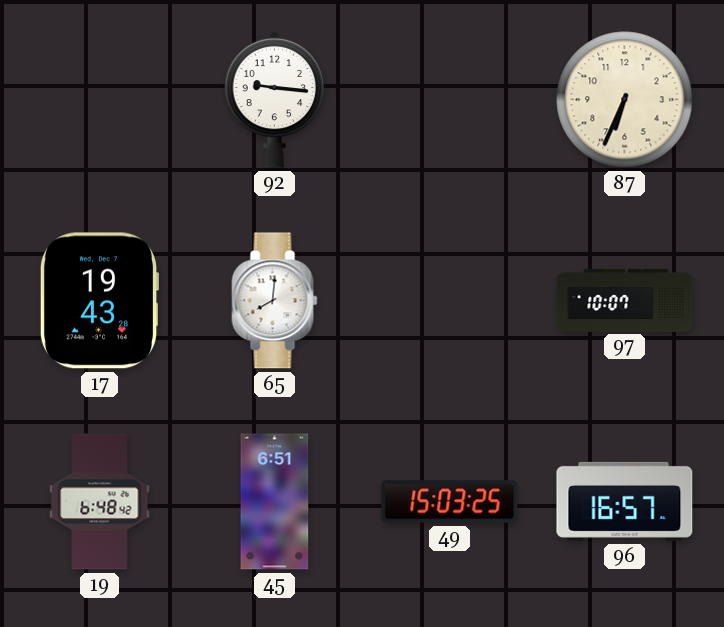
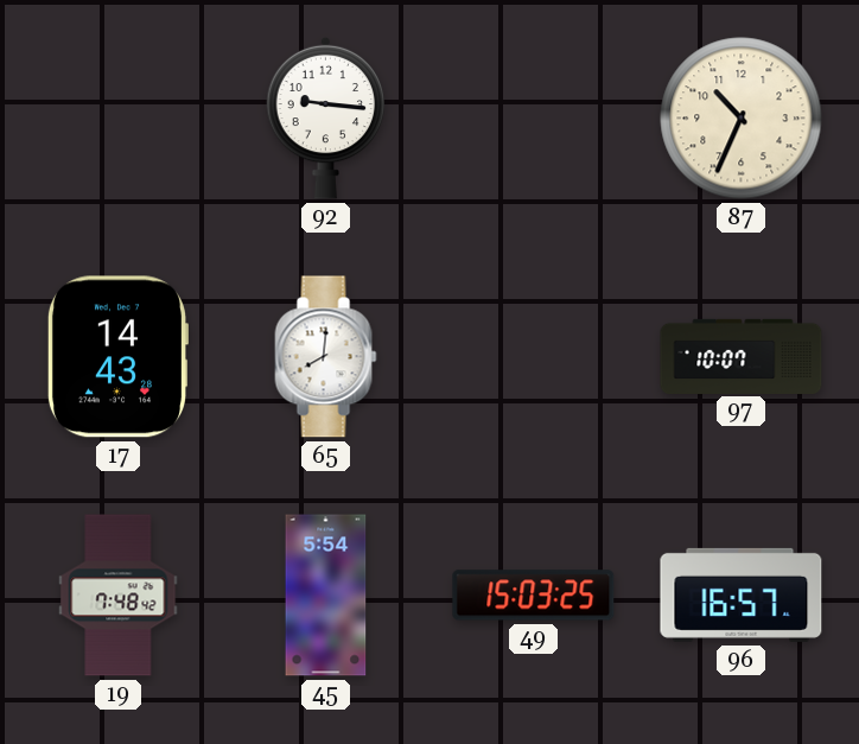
87: 6:34 -> 10:34 (742, 119)
17: 19:43 -> 14:43 (116, 357)
19: 6:48 -> 7:48 (119, 596)
45: 6:51 -> 5:54 (326, 596)
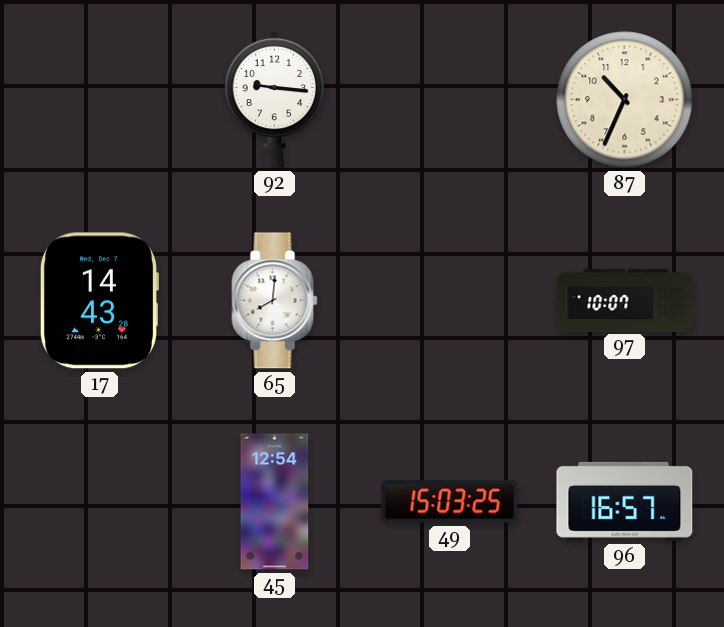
19: 7:48 -> none (119, 596)
45: 5:54 -> 12:54 (275, 502)
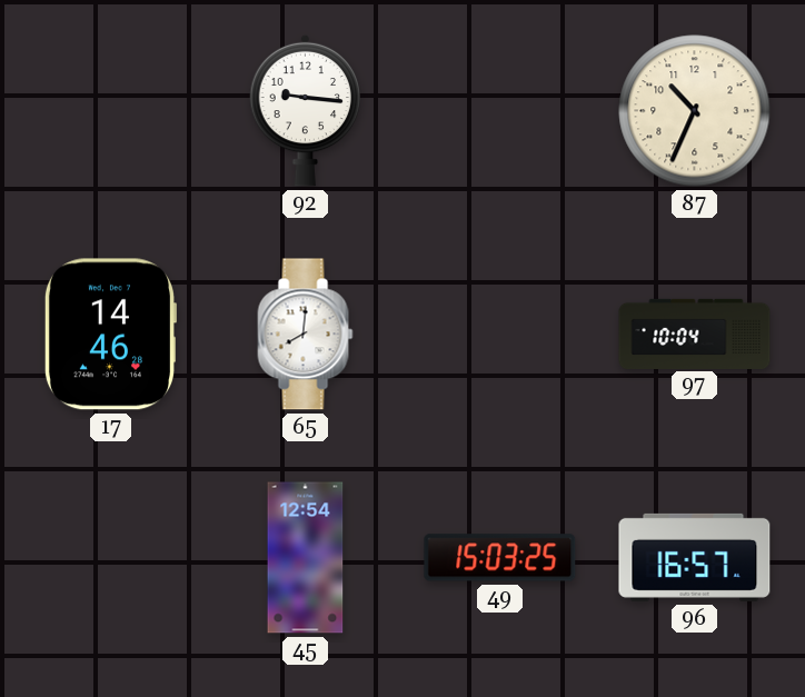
17: 14:43 -> 14:46 (109, 335)
97: 10:07 -> 10:04 (695, 333)
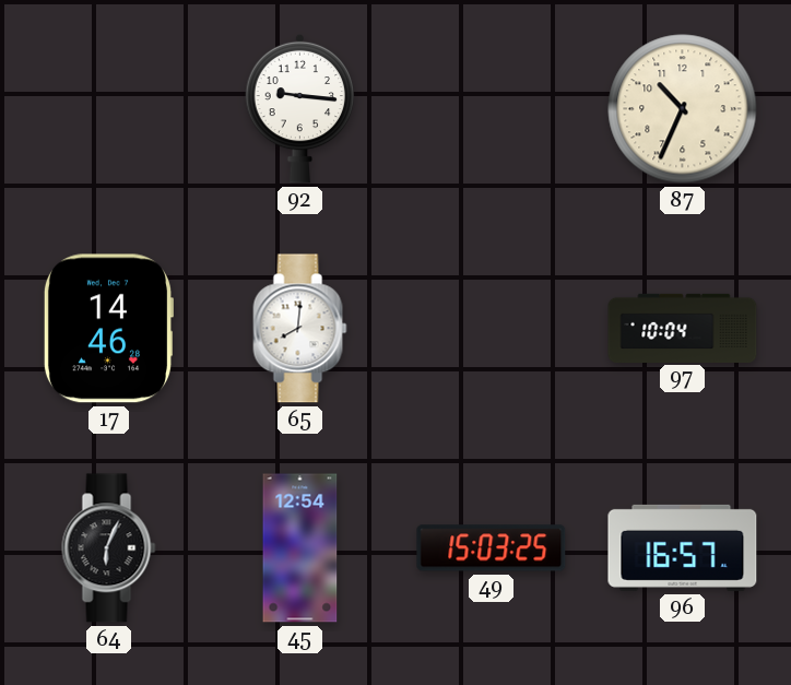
64: none -> 6:04 (109, 548)
